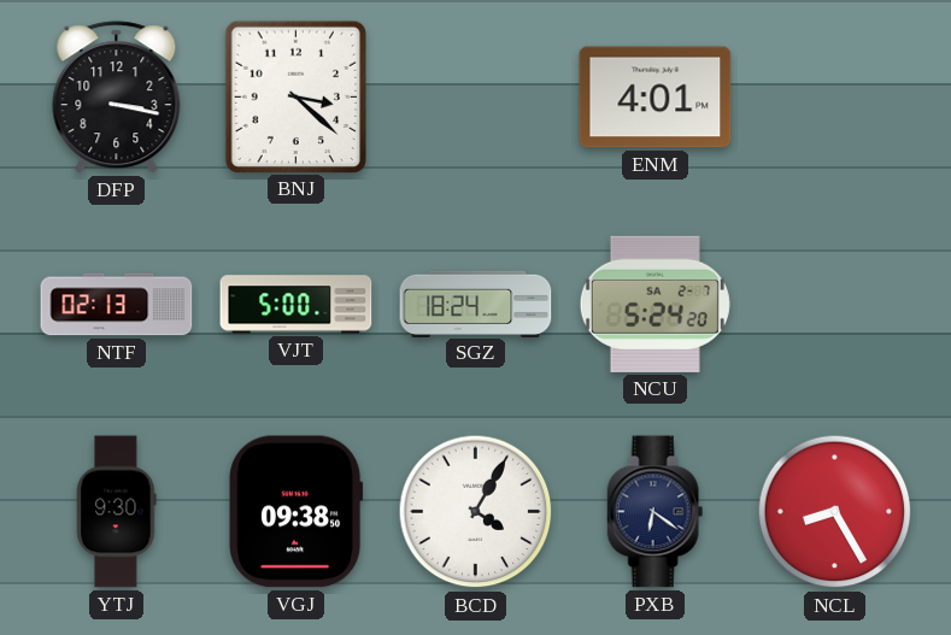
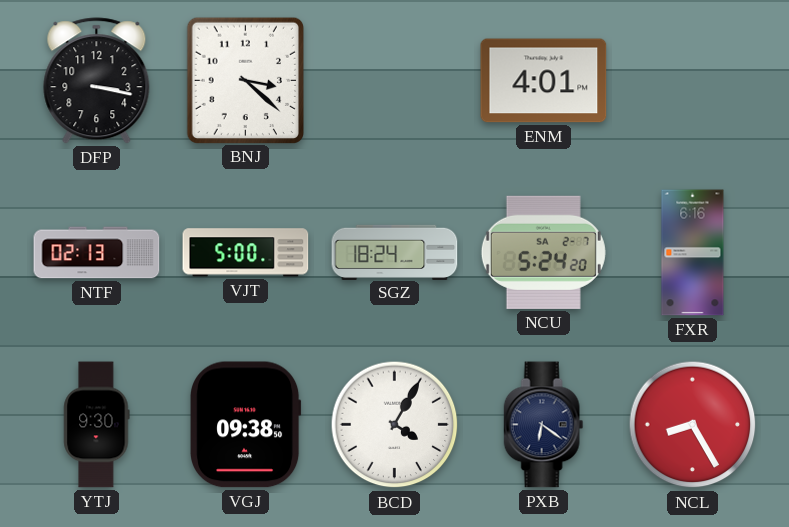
FXR: none -> 6:16 (693, 253)
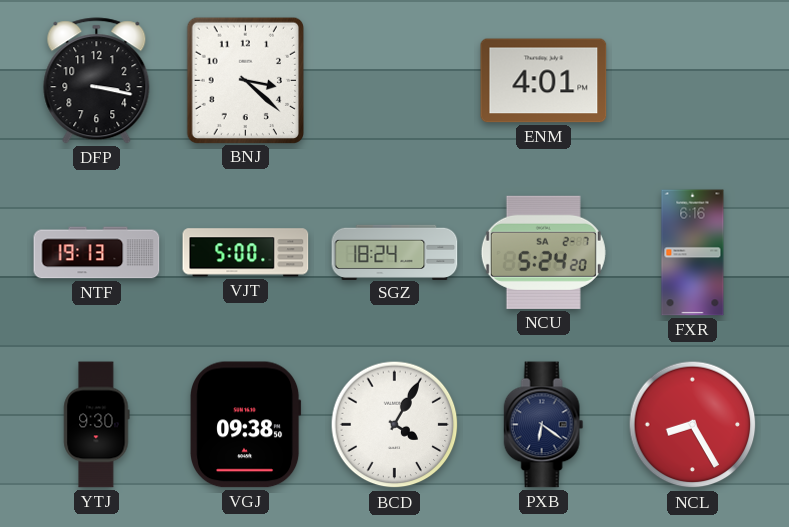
NTF: 02:13 -> 19:13 (97, 253)
